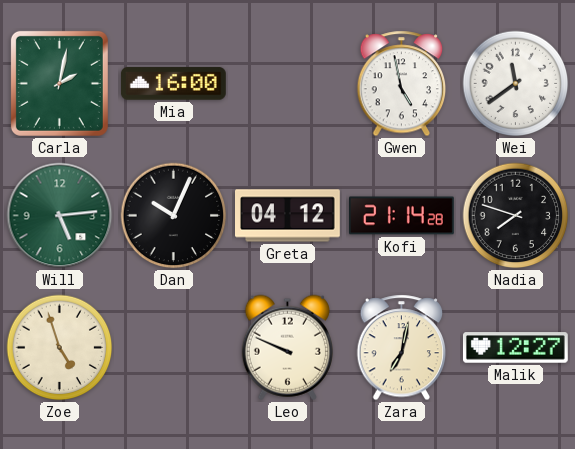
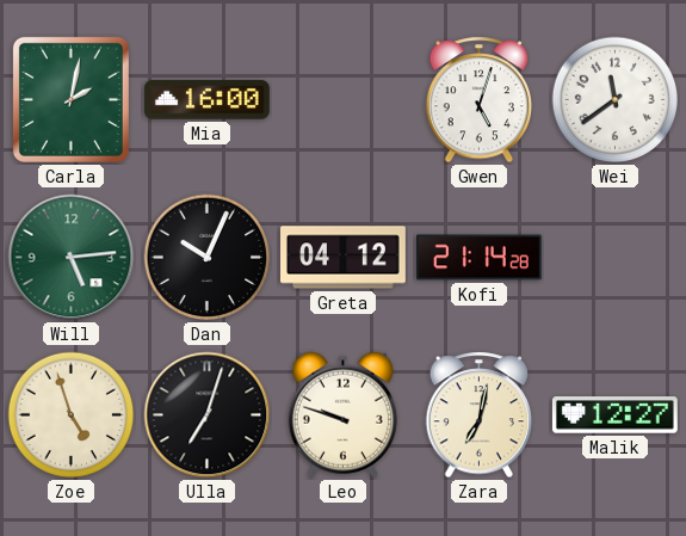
Gwen: 4:58 -> 5:03 (480, 100)
Nadia: 7:48 -> none (516, 216)
Ulla: none -> 7:03 (208, 415)
Leo: 9:49 -> 9:48 (342, 414)
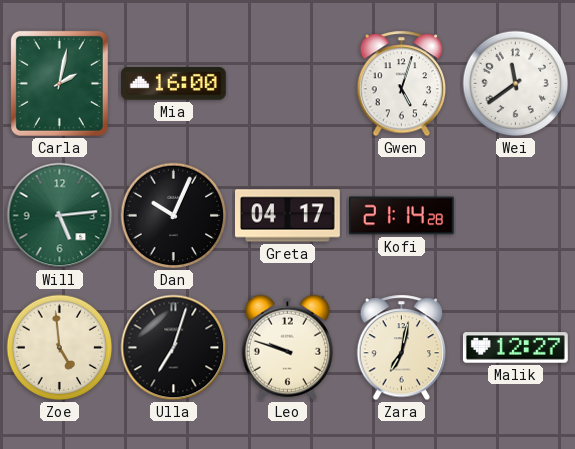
Greta: 04:12 -> 04:17 (288, 216)
Zoe: 4:57 -> 4:59 (60, 348)
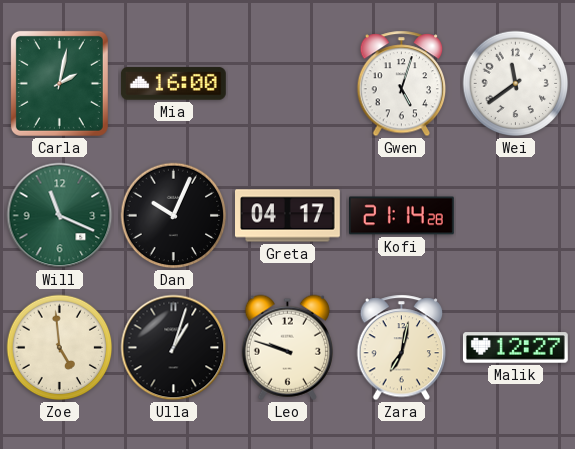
Will: 5:14 -> 11:19 (60, 216)
Ulla: 7:03 -> 1:03 (174, 348)
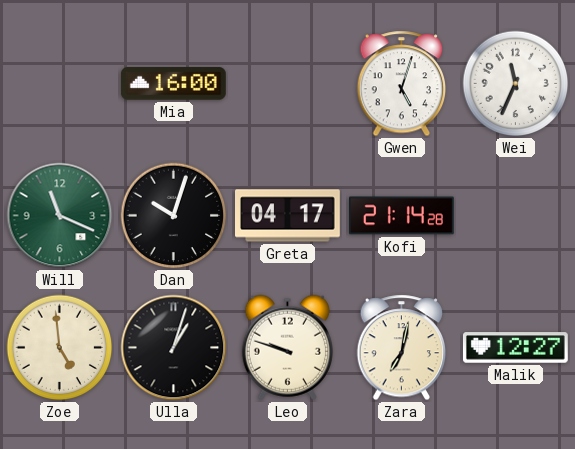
Carla: 2:02 -> none (59, 83)
Wei: 11:39 -> 11:34 (516, 84)
Dan: 10:04 -> 10:03 (174, 216)
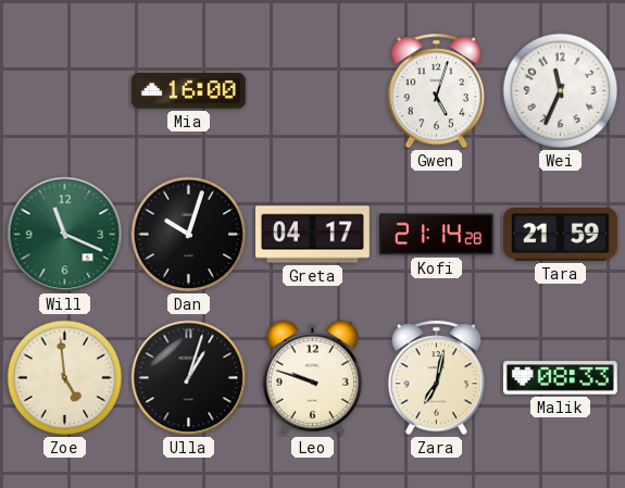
Tara: none -> 21:59 (561, 235)
Malik: 12:27 -> 08:33 (560, 378)
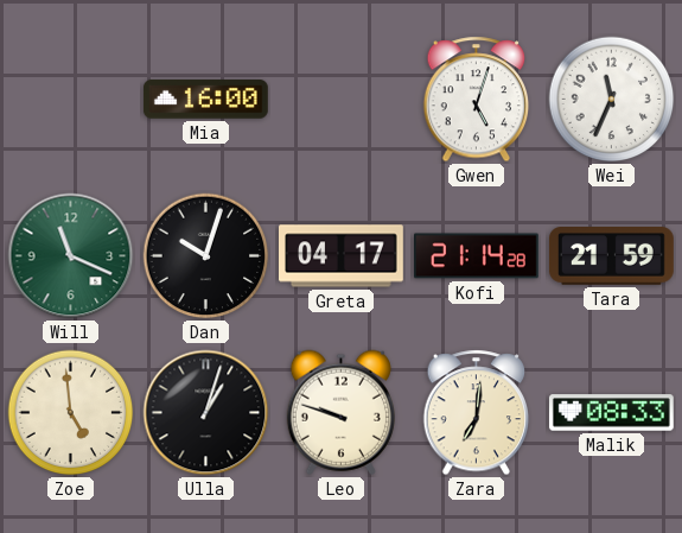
Zara: 7:02 -> 7:01 (477, 413)
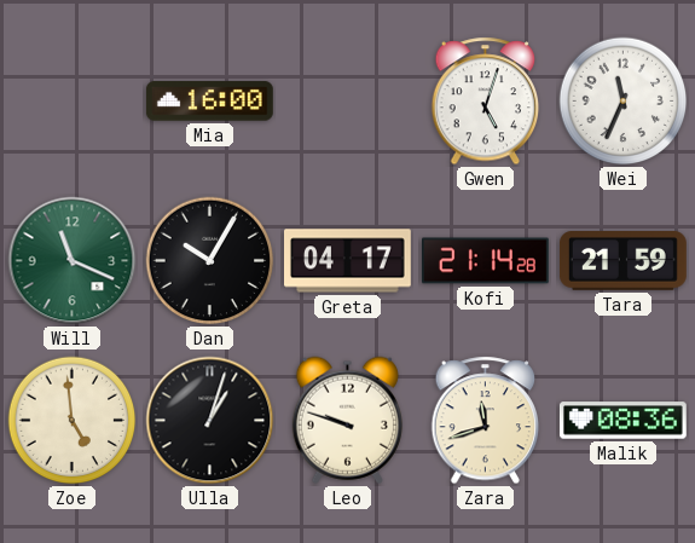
Dan: 10:03 -> 10:05 (210, 261)
Zara: 7:01 -> 11:42 (486, 421)
Malik: 08:33 -> 08:36 (622, 421)
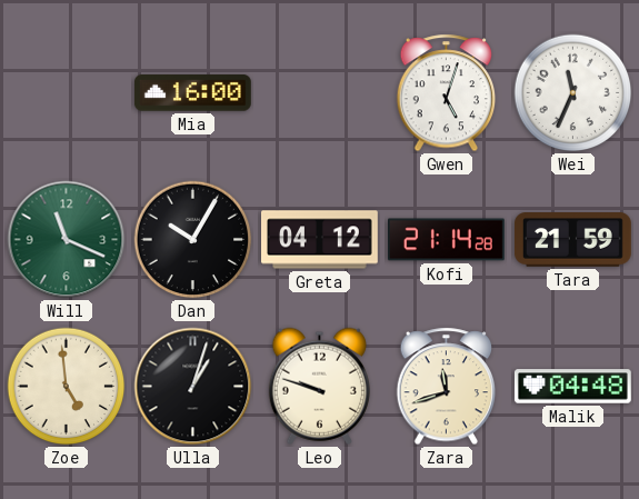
Greta: 04:17 -> 04:12 (320, 240)
Malik: 08:36 -> 04:48 (572, 387)
